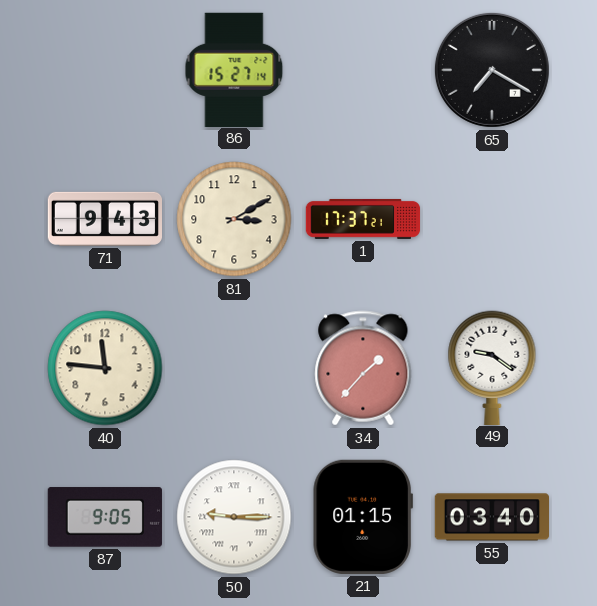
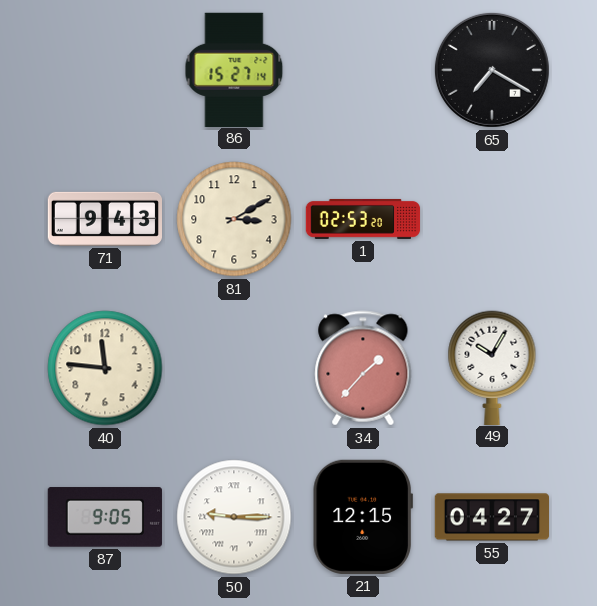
1: 17:37 -> 02:53 (363, 219)
49: 9:21 -> 10:05 (492, 367)
21: 01:15 -> 12:15 (363, 517)
55: 03:40 -> 04:27 (491, 517)
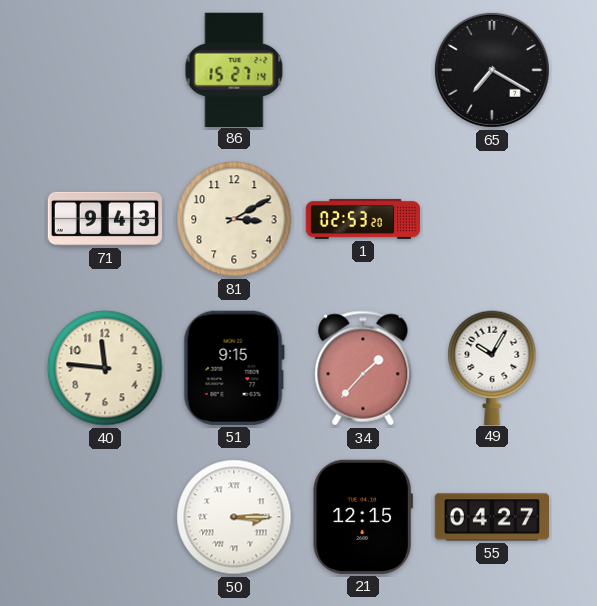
51: none -> 9:15 (234, 368)
87: 9:05 -> none (105, 517)
50: 9:15 -> 3:15 (234, 517)
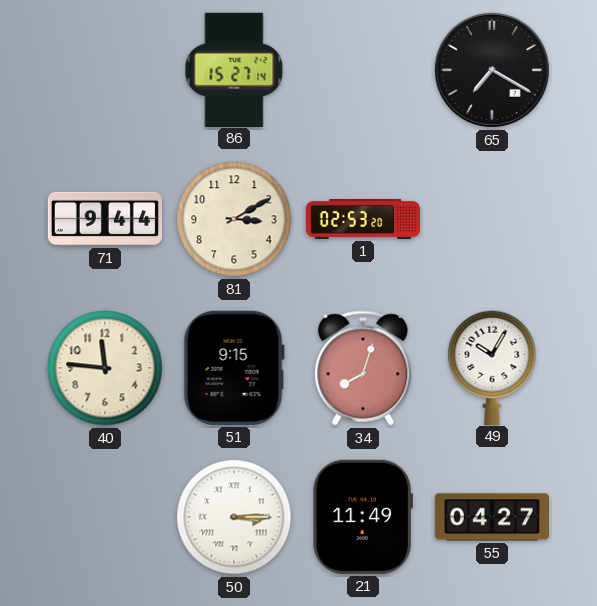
71: 9:43 -> 9:44 (104, 219)
34: 1:37 -> 8:03 (363, 368)
21: 12:15 -> 11:49 (363, 517)
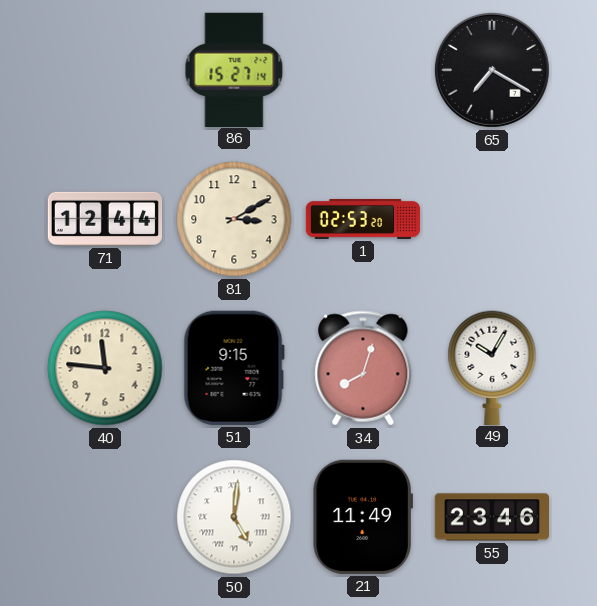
71: 9:44 -> 12:44 (104, 219)
50: 3:15 -> 5:01 (234, 517)
55: 04:27 -> 23:46 (491, 517)
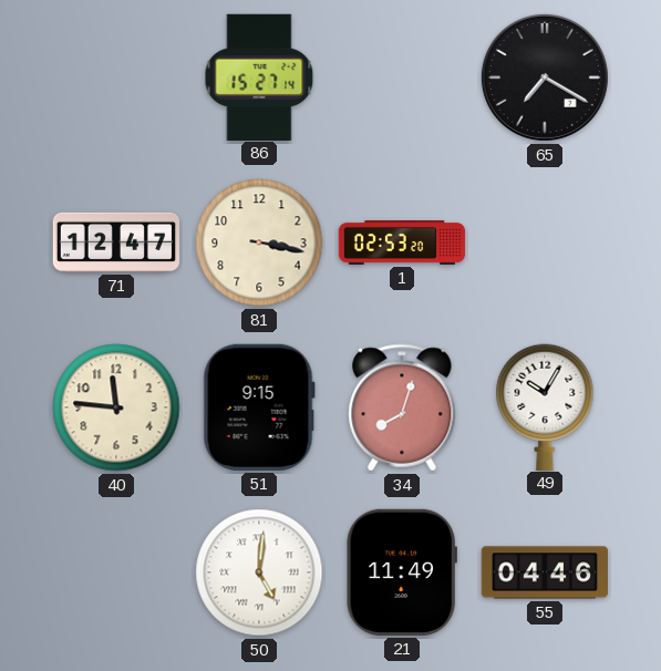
71: 12:44 -> 12:47 (115, 242)
81: 3:10 -> 3:17 (259, 242)
55: 23:46 -> 04:46 (544, 572)
